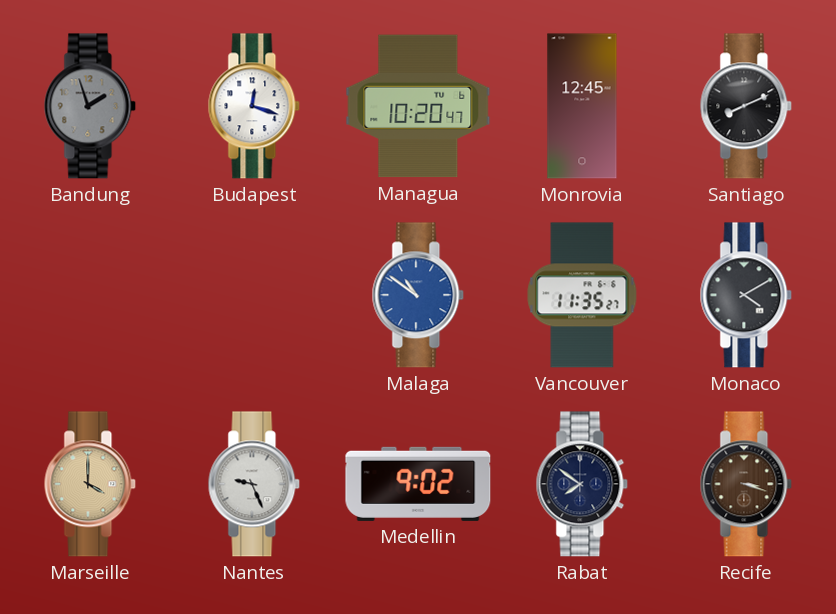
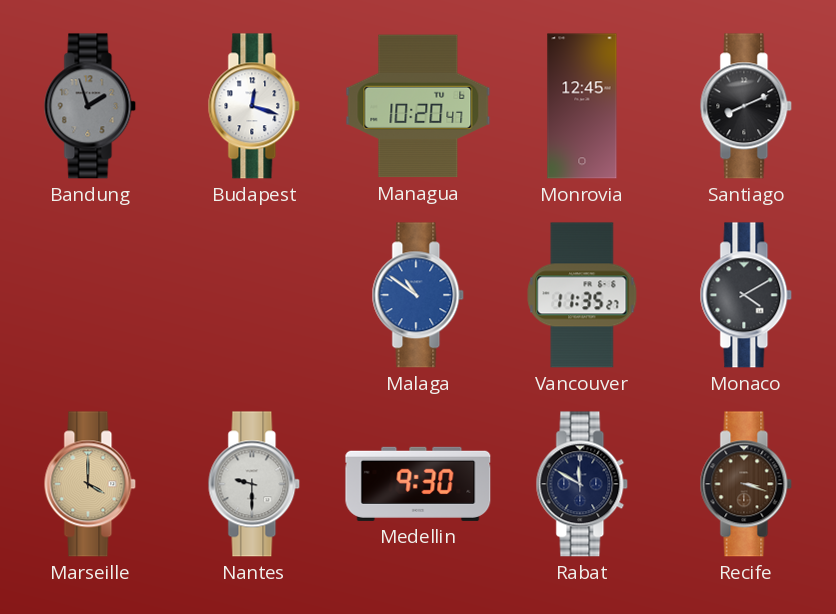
Nantes: 9:26 -> 9:30 (254, 484)
Medellin: 9:02 -> 9:30 (418, 484)
Rabat: 7:51 -> 11:50 (582, 484)
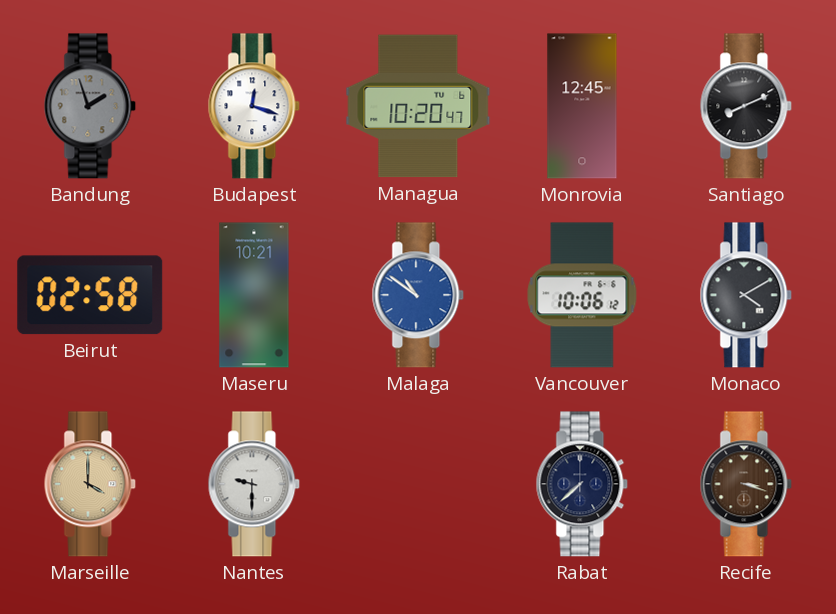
Beirut: none -> 02:58 (90, 295)
Maseru: none -> 10:21 (254, 295)
Vancouver: 11:35 -> 10:06 (582, 295)
Medellin: 9:30 -> none (418, 484)
Rabat: 11:50 -> 7:38 (582, 484)
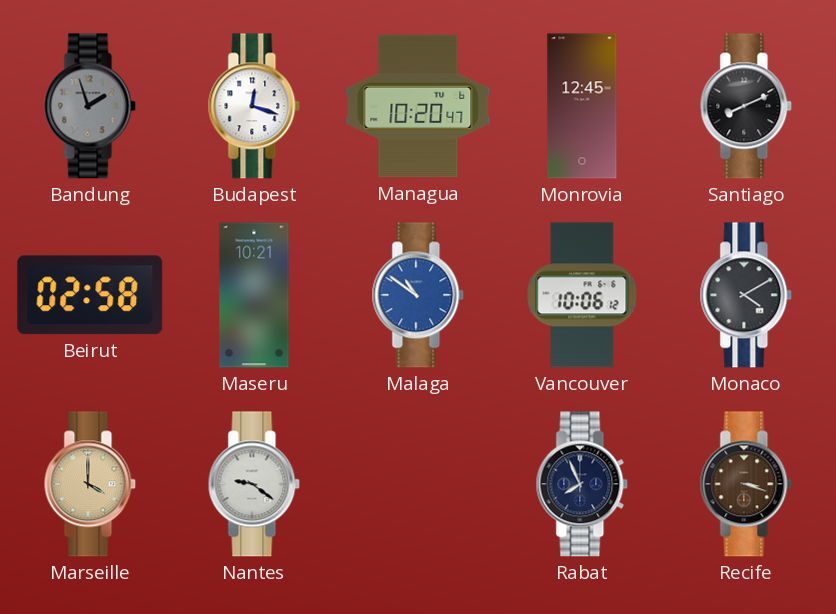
Nantes: 9:30 -> 9:21 (254, 484)
Rabat: 7:38 -> 7:56 (582, 484)
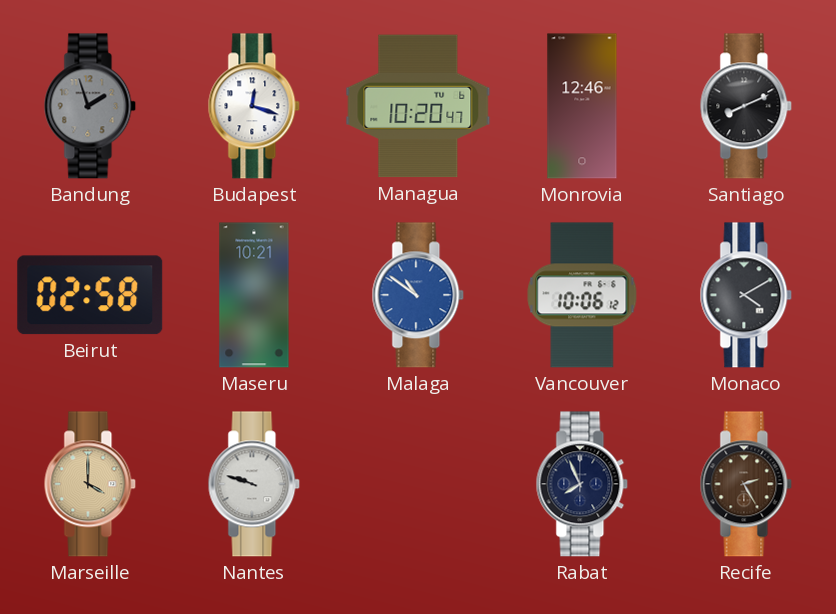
Monrovia: 12:45 -> 12:46 (582, 106)
Nantes: 9:21 -> 9:48 (254, 484)
Recife: 3:18 -> 2:25 (746, 484)
